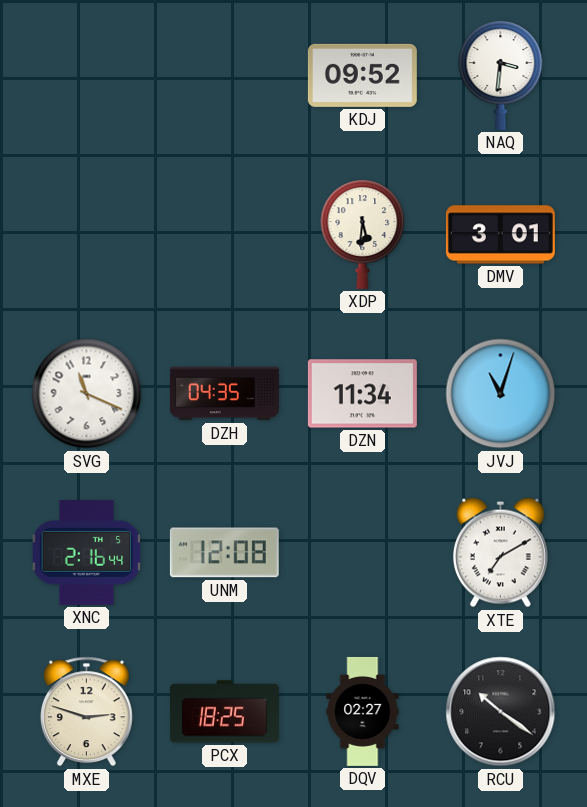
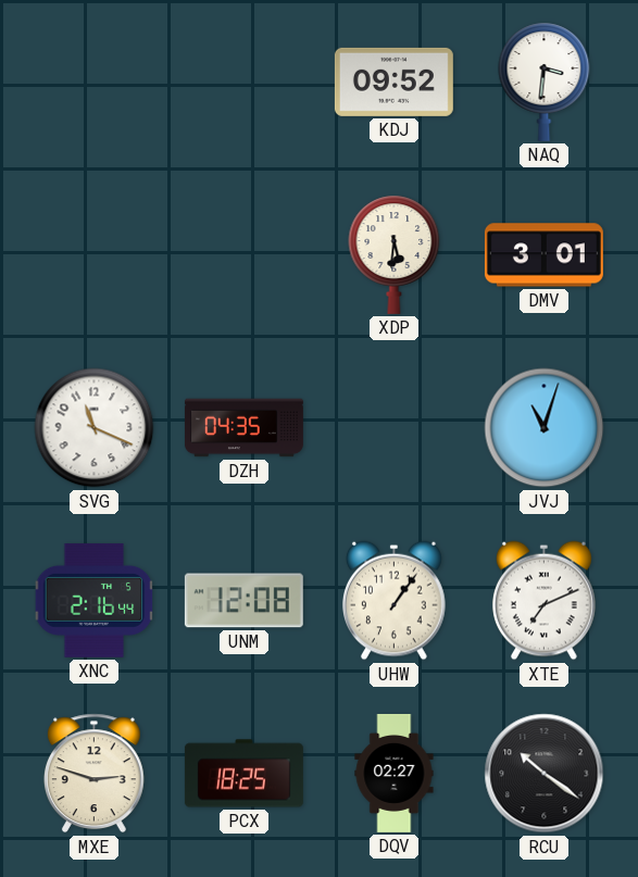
DZN: 11:34 -> none (362, 394)
UHW: none -> 1:06 (395, 601)
XTE: 7:10 -> 7:11 (545, 601)
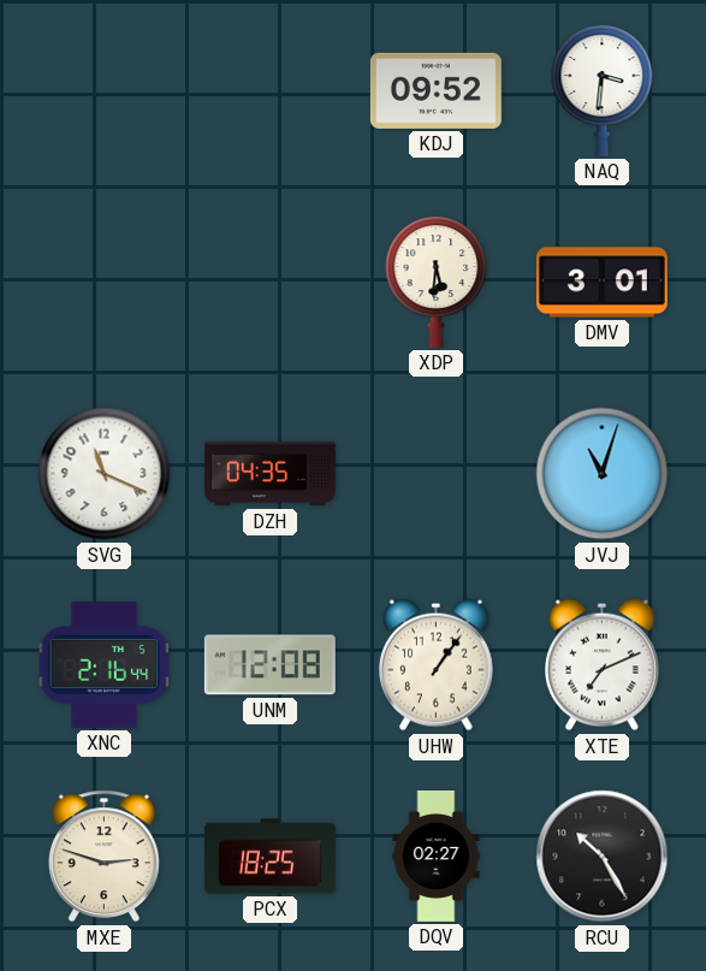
RCU: 10:21 -> 10:25 (603, 857)
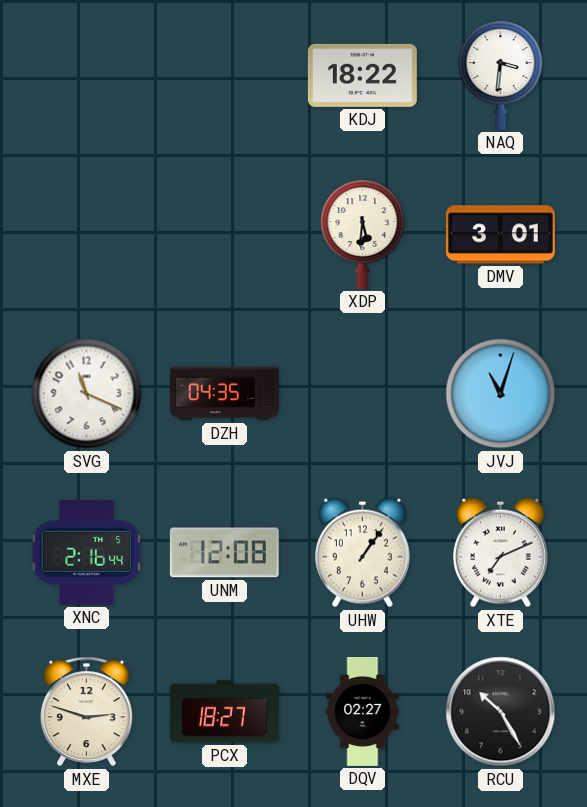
KDJ: 09:52 -> 18:22 (362, 75)
PCX: 18:25 -> 18:27 (224, 712)
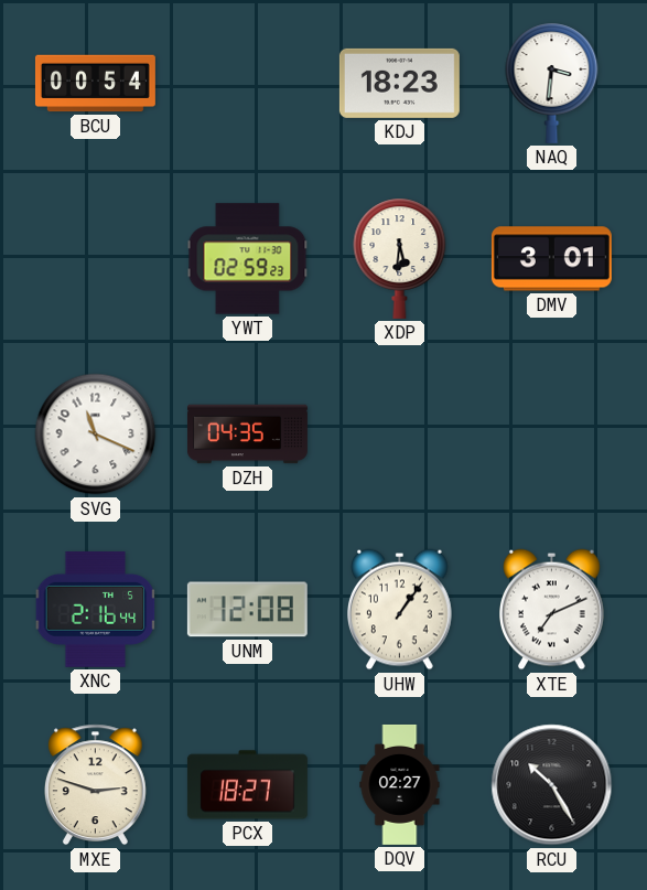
BCU: none -> 00:54 (95, 84)
KDJ: 18:22 -> 18:23 (399, 83)
YWT: none -> 02:59 (248, 259)
JVJ: 11:03 -> none (501, 394)
